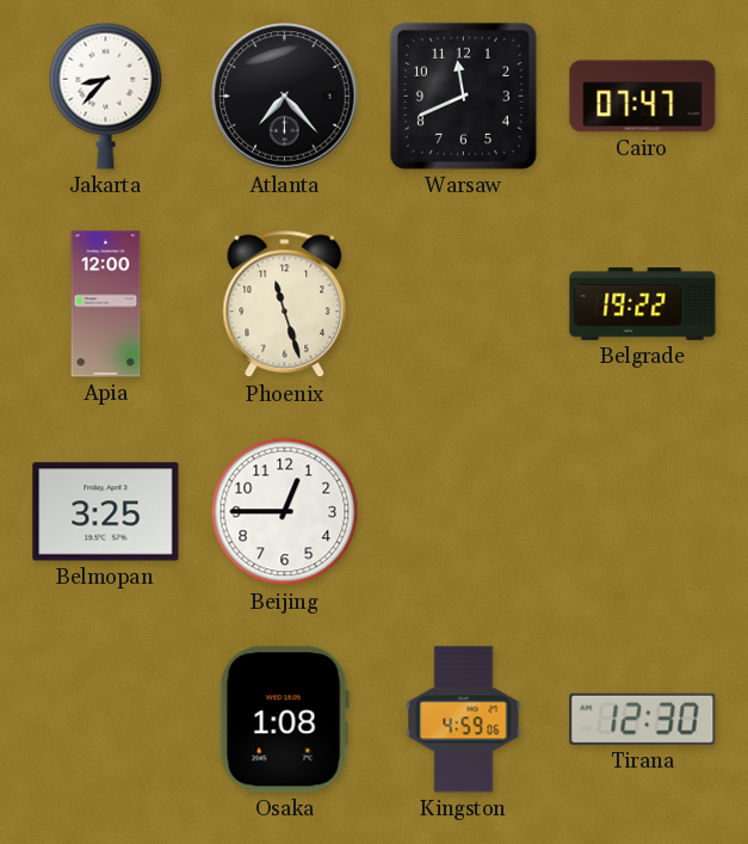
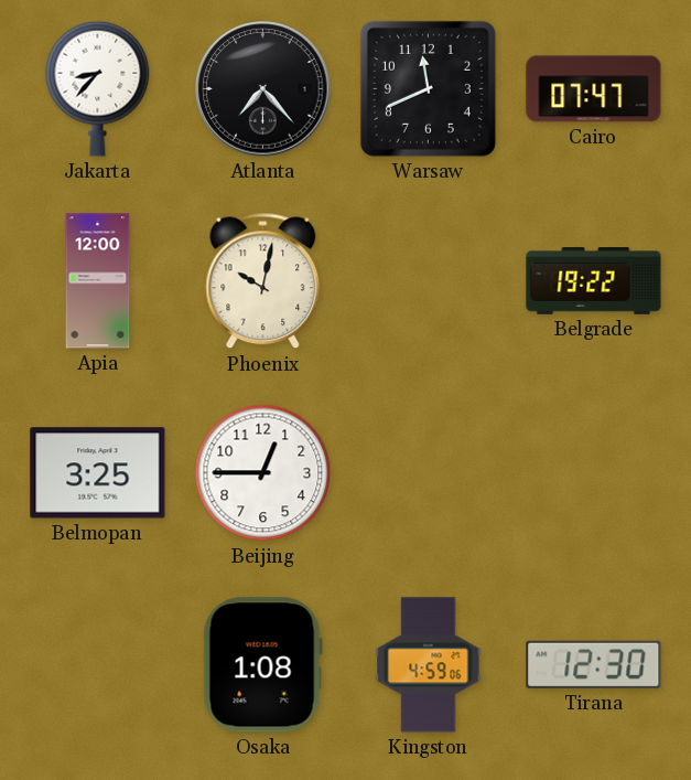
Phoenix: 11:27 -> 10:02 (263, 281)
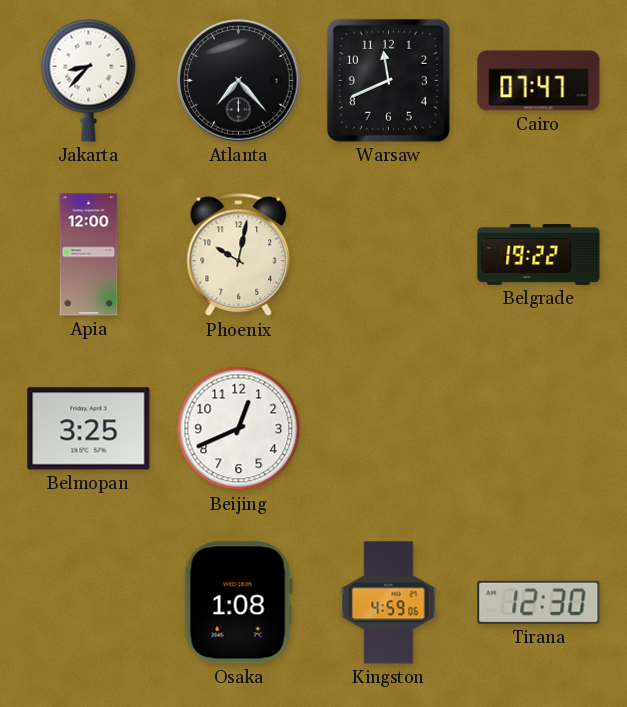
Beijing: 12:45 -> 12:41 (239, 429)
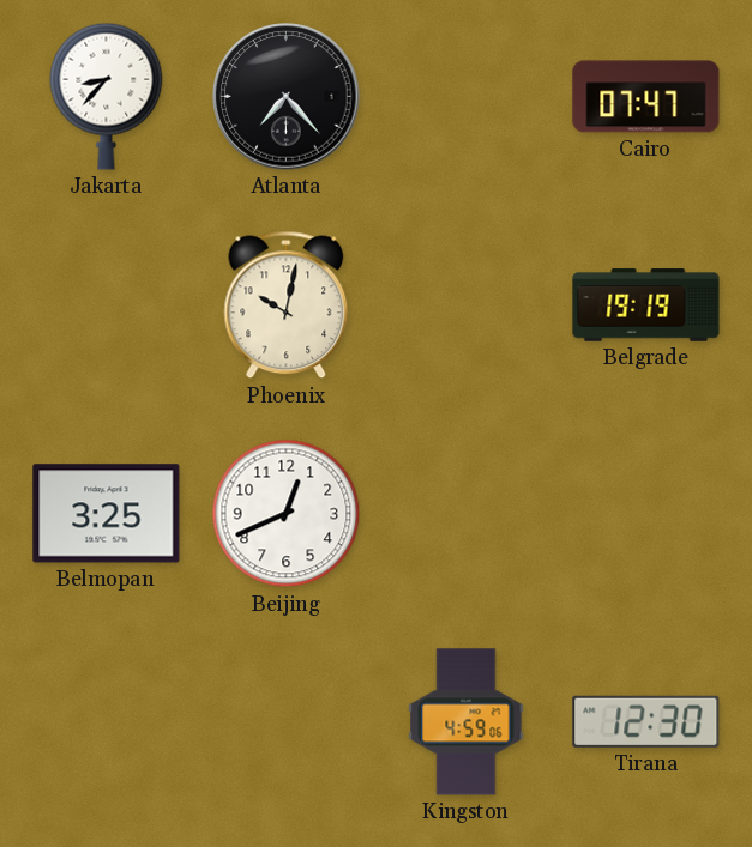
Warsaw: 11:41 -> none (388, 80)
Apia: 12:00 -> none (89, 255)
Belgrade: 19:22 -> 19:19 (646, 305)
Osaka: 1:08 -> none (238, 603)
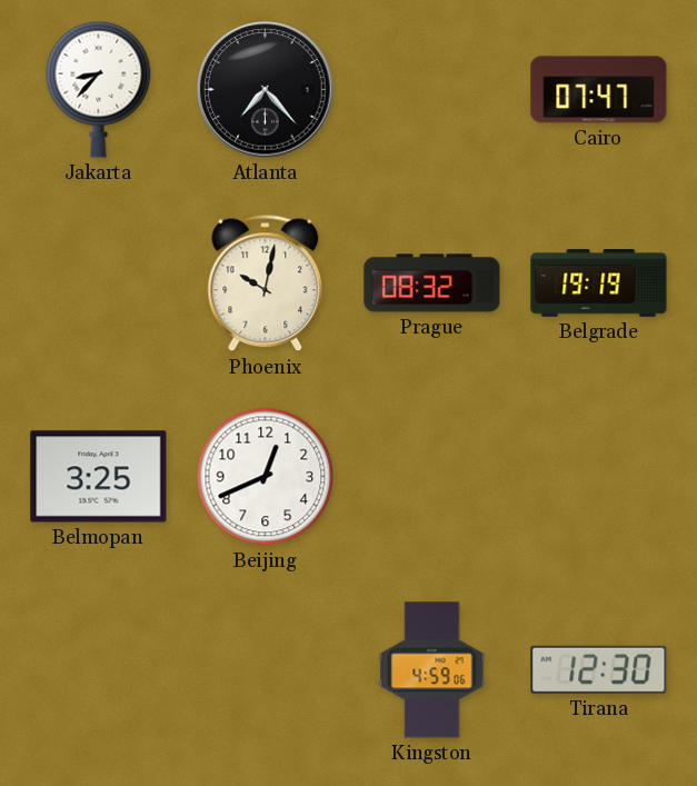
Prague: none -> 08:32 (432, 283)
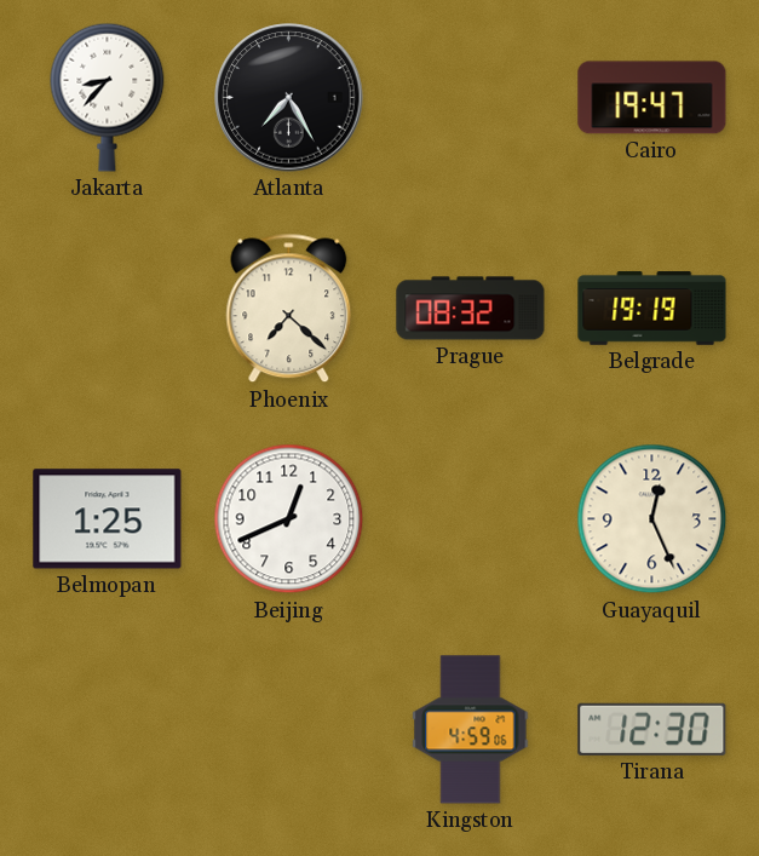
Atlanta: 7:23 -> 7:25 (289, 98)
Cairo: 07:47 -> 19:47 (652, 98)
Phoenix: 10:02 -> 7:22 (289, 309)
Belmopan: 3:25 -> 1:25 (108, 519)
Guayaquil: none -> 12:26 (652, 519)
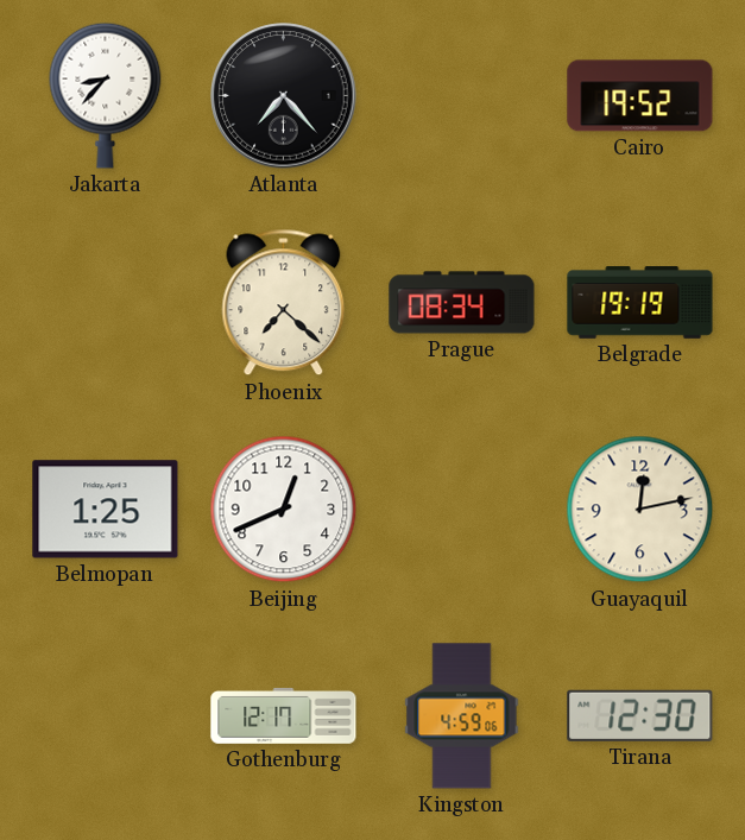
Atlanta: 7:25 -> 7:23 (284, 96)
Cairo: 19:47 -> 19:52 (640, 96)
Prague: 08:32 -> 08:34 (462, 303)
Guayaquil: 12:26 -> 12:13 (640, 510)
Gothenburg: none -> 12:17 (284, 715)
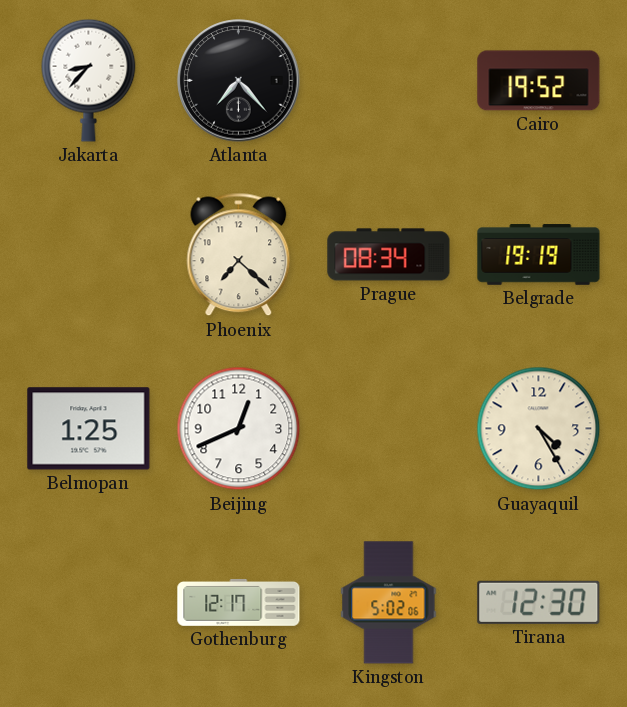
Guayaquil: 12:13 -> 4:25 (539, 429)
Kingston: 4:59 -> 5:02 (389, 603)
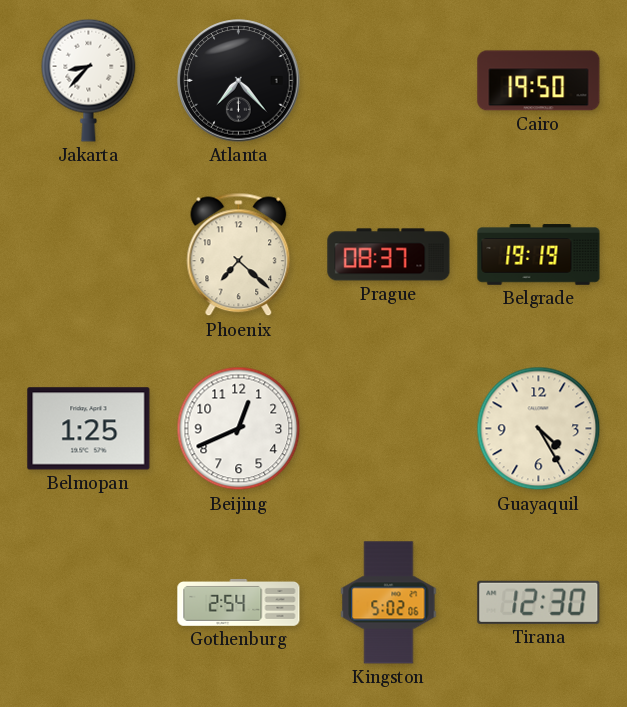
Cairo: 19:52 -> 19:50 (539, 81)
Prague: 08:34 -> 08:37 (389, 255)
Gothenburg: 12:17 -> 2:54 (239, 602)
